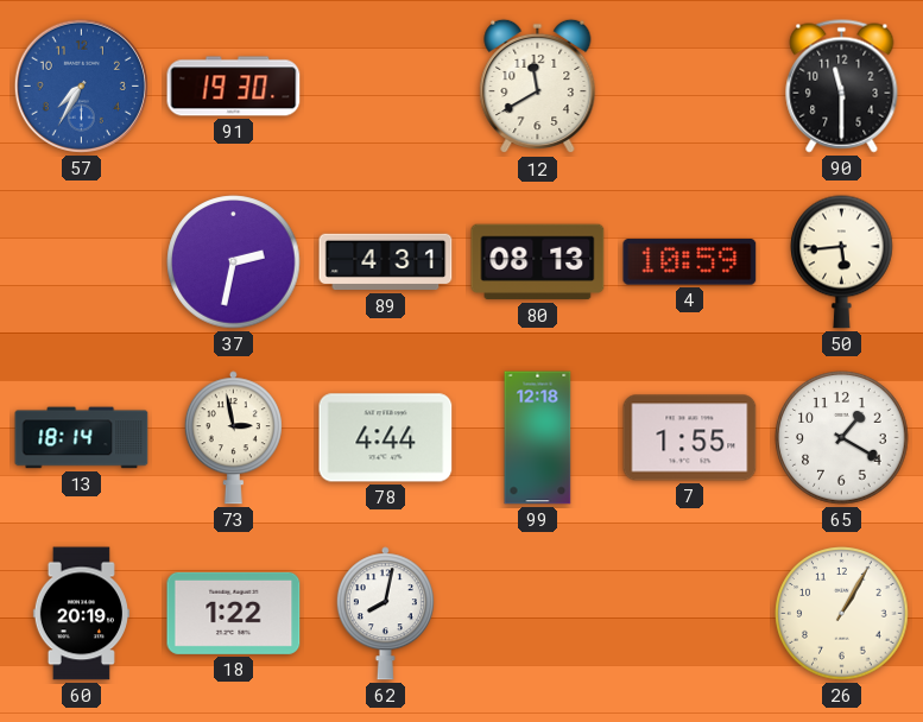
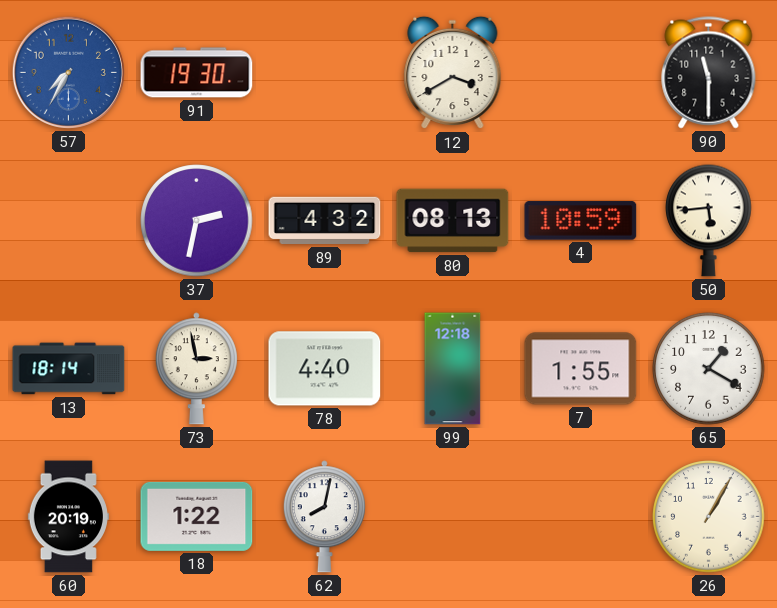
12: 11:40 -> 3:40 (453, 73)
89: 4:31 -> 4:32 (325, 221)
78: 4:44 -> 4:40 (325, 369)
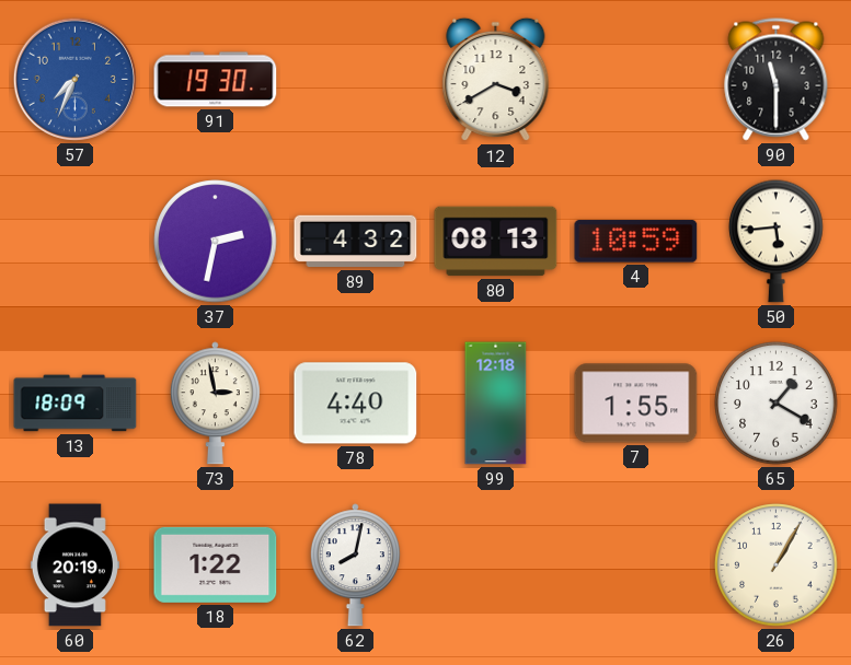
57: 7:35 -> 7:34 (74, 79)
13: 18:14 -> 18:09 (76, 404)
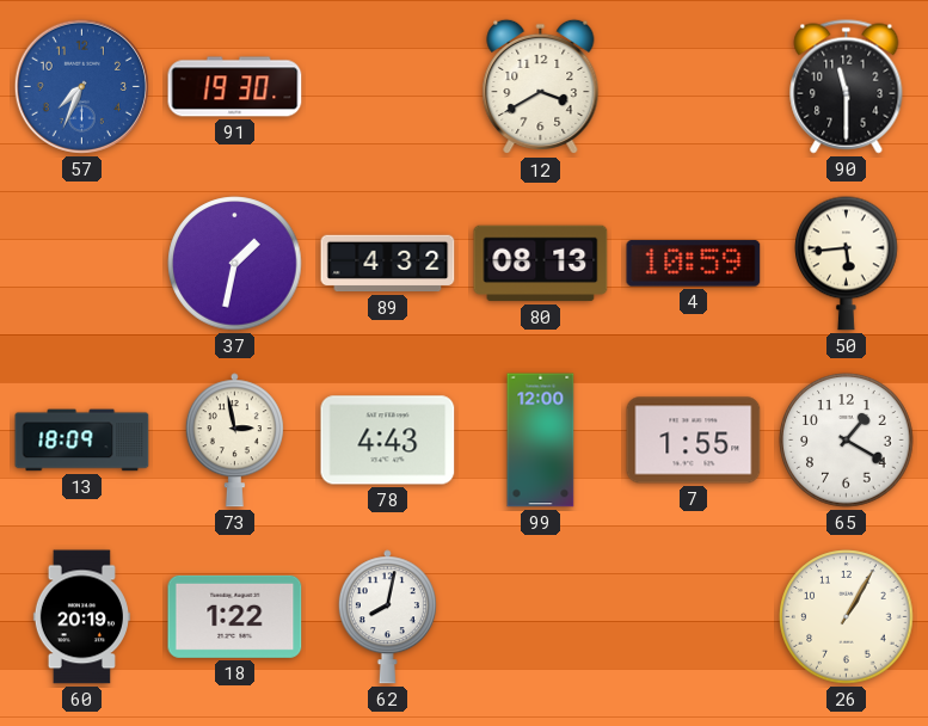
37: 2:32 -> 1:32 (235, 264)
78: 4:40 -> 4:43 (388, 441)
99: 12:18 -> 12:00 (541, 441)
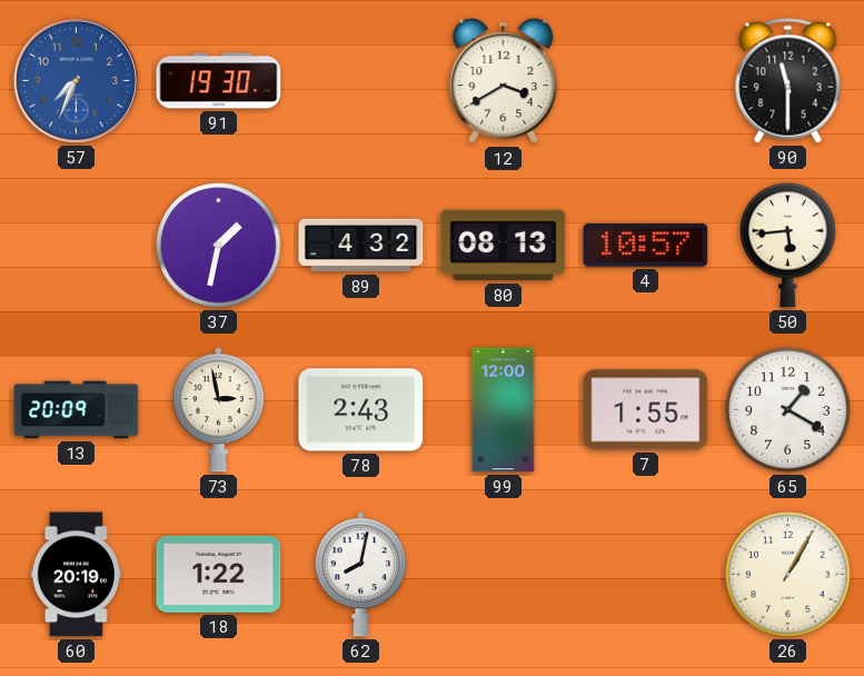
4: 10:59 -> 10:57 (646, 246)
13: 18:09 -> 20:09 (77, 410)
78: 4:43 -> 2:43 (361, 410)
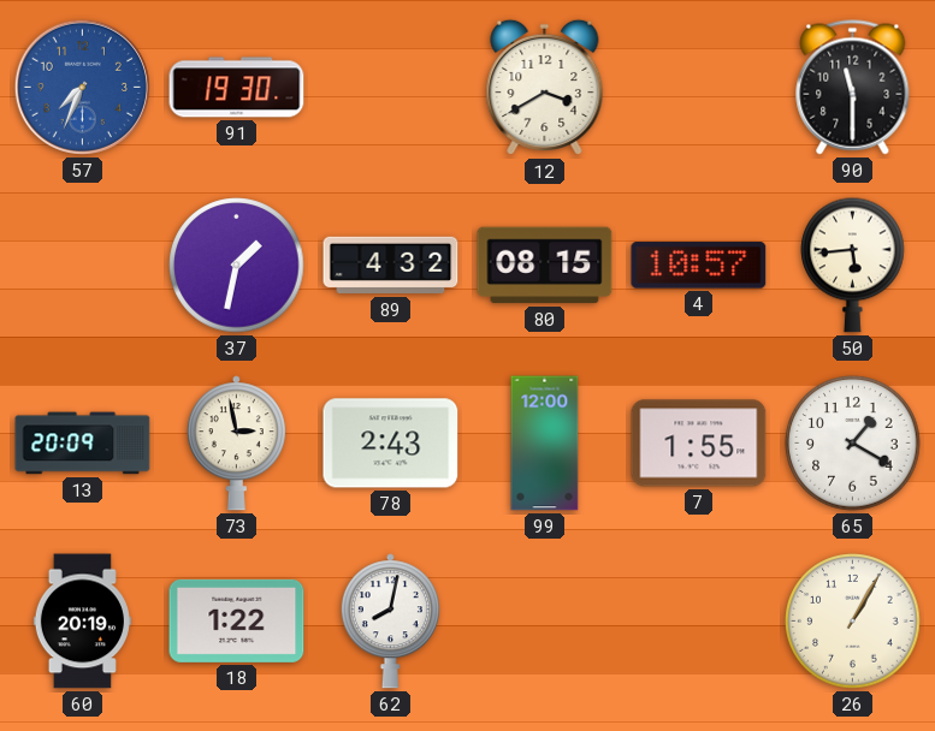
80: 08:13 -> 08:15 (545, 266)
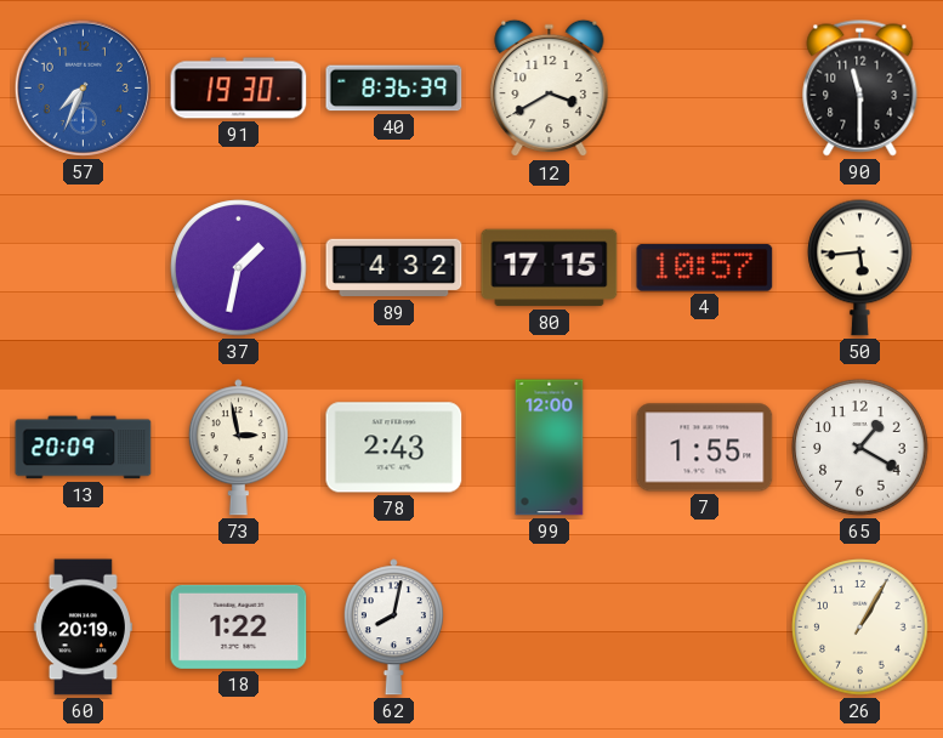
40: none -> 8:36 (394, 89)
80: 08:15 -> 17:15 (550, 268)
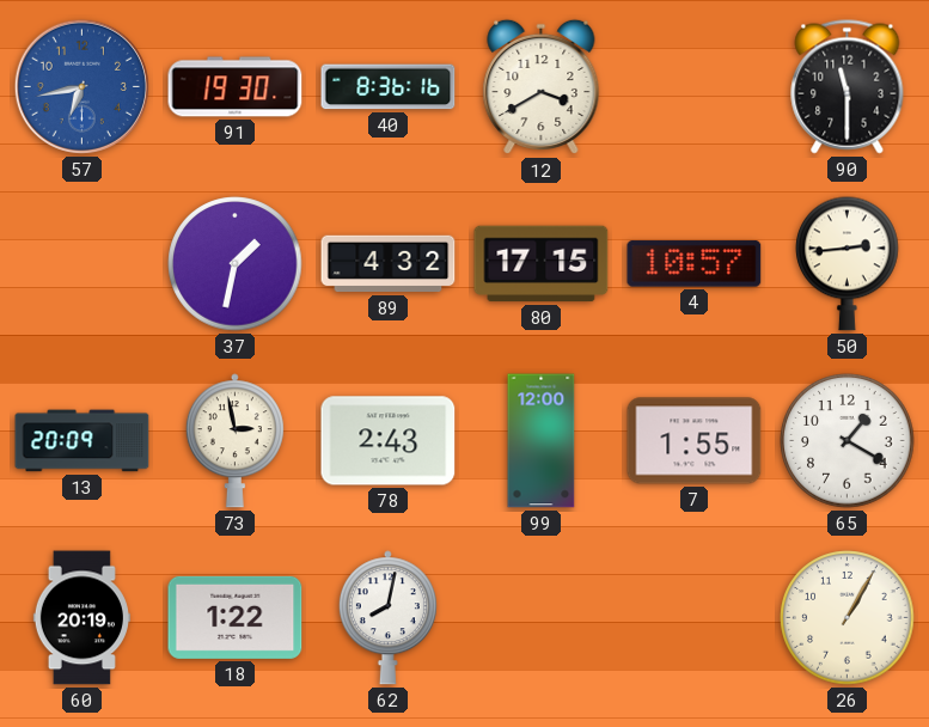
57: 7:34 -> 6:43 (81, 86)
40: 8:36:39 -> 8:36:16 (389, 87)
50: 5:44 -> 2:44 (848, 263)
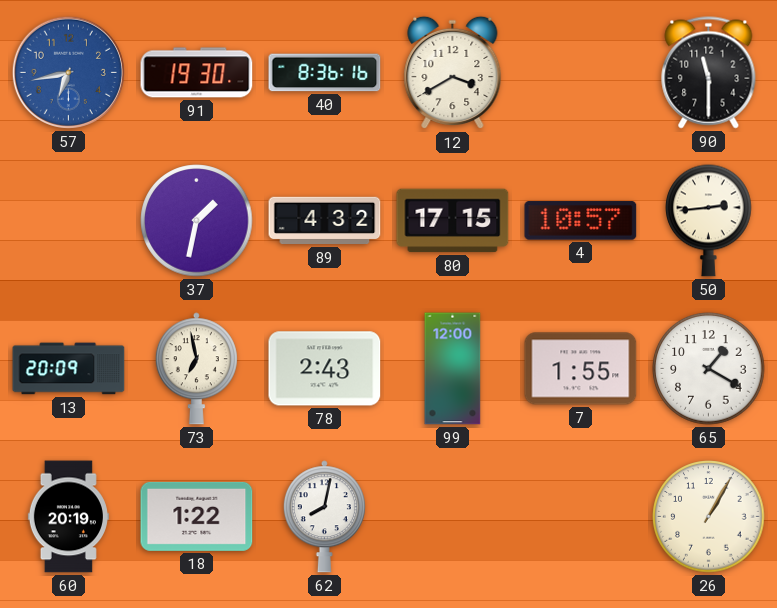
73: 2:58 -> 6:58 (196, 369)
